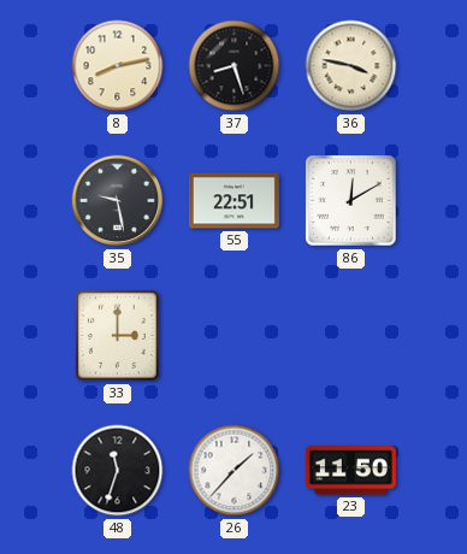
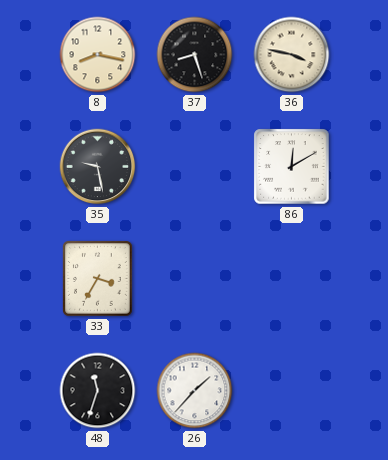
8: 8:13 -> 8:17 (98, 55)
55: 22:51 -> none (233, 201)
33: 3:00 -> 3:35 (98, 279)
23: 11:50 -> none (350, 471)
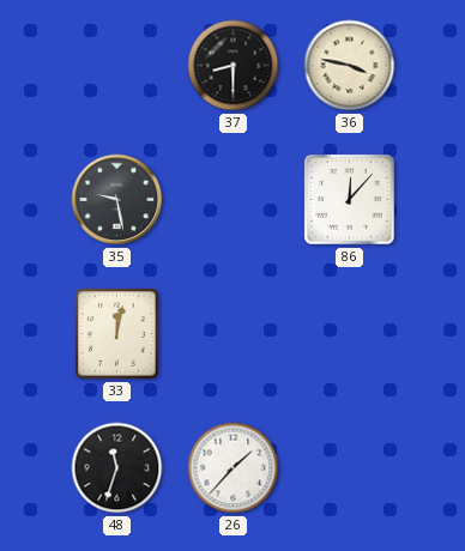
8: 8:17 -> none (98, 55)
37: 8:27 -> 8:30 (234, 66)
86: 12:10 -> 12:07 (350, 200)
33: 3:35 -> 12:02 (117, 334)
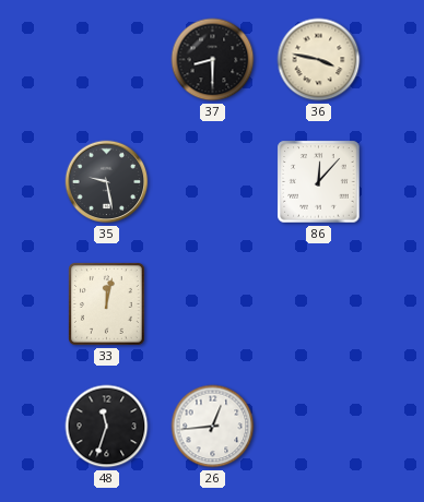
26: 1:37 -> 12:44 (213, 427)
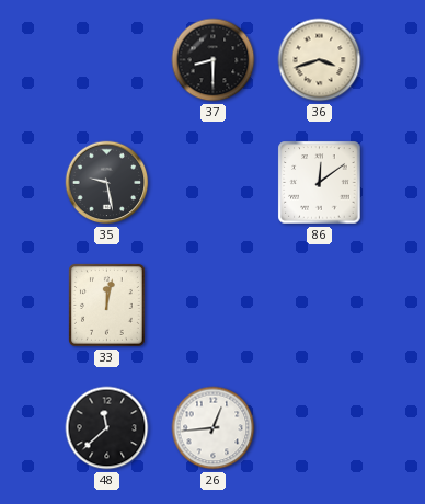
36: 3:47 -> 3:42 (320, 60)
86: 12:07 -> 12:09 (320, 183)
48: 11:33 -> 11:38 (107, 428)
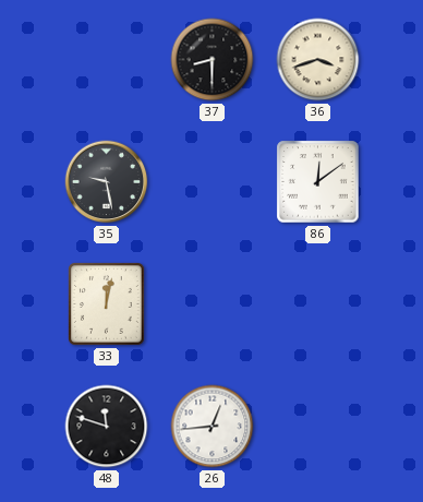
48: 11:38 -> 11:48 (107, 427)
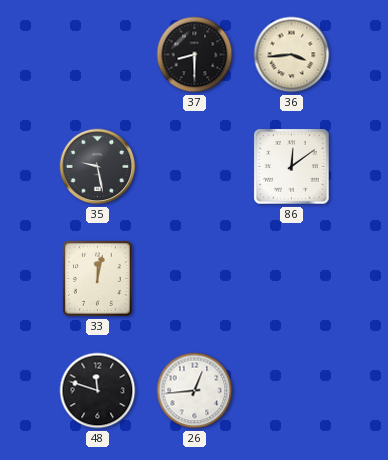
36: 3:42 -> 3:44 (292, 55)
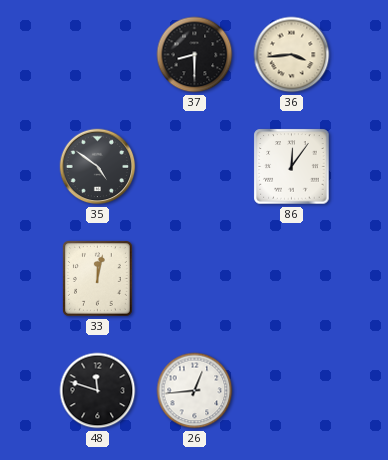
35: 9:28 -> 4:51 (98, 167)
86: 12:09 -> 12:06 (292, 167)
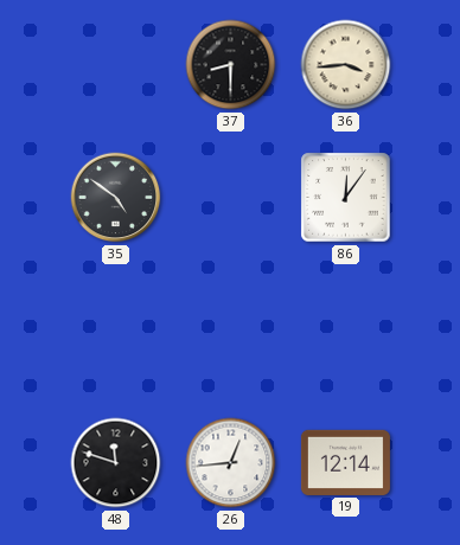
33: 12:02 -> none (98, 279)
19: none -> 12:14 (345, 462)
